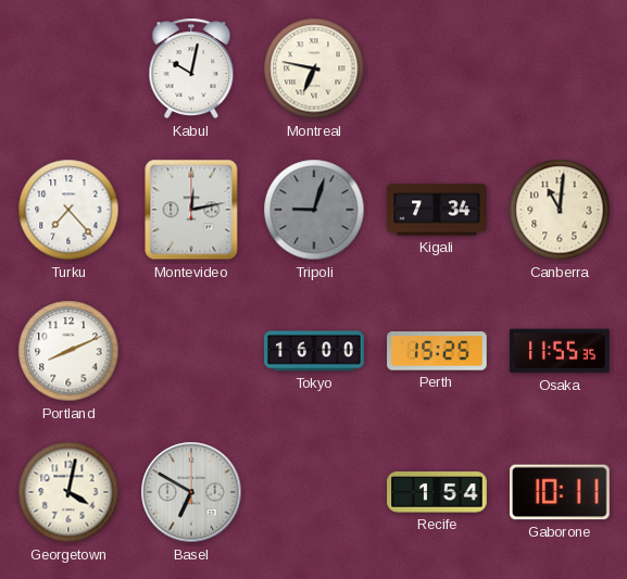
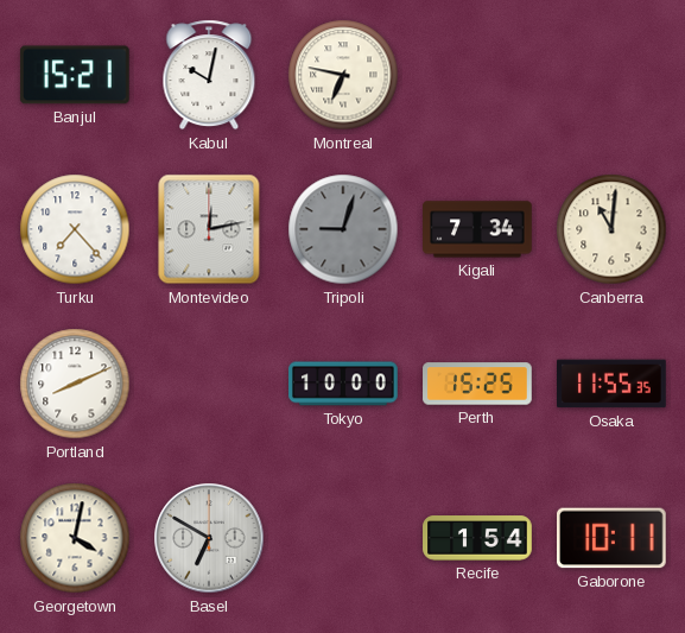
Banjul: none -> 15:21 (75, 75)
Tokyo: 16:00 -> 10:00 (343, 384)
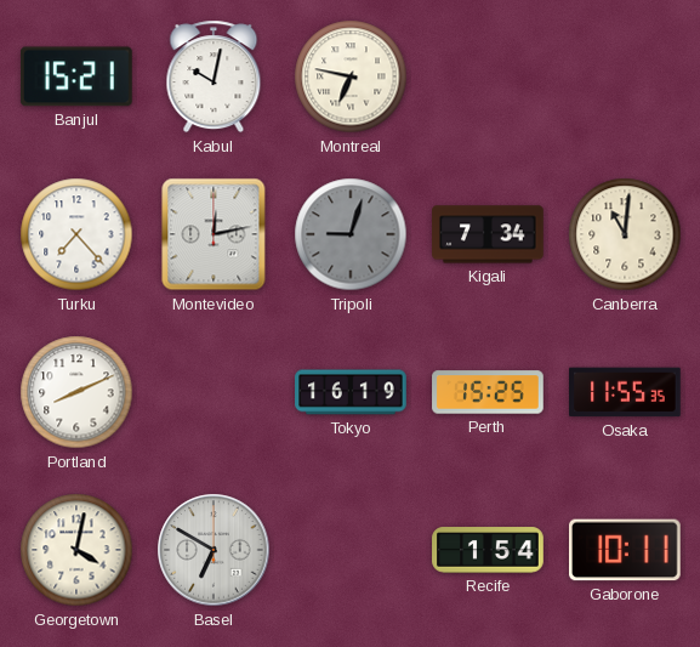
Tokyo: 10:00 -> 16:19 (351, 392)
